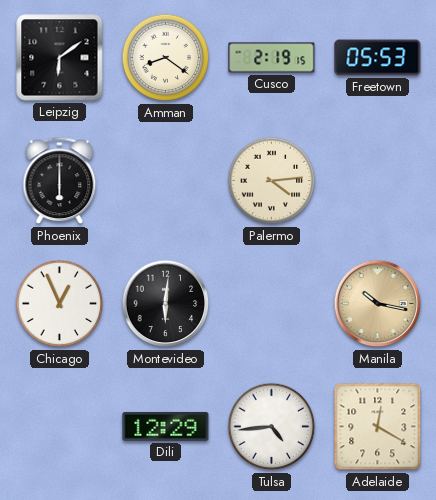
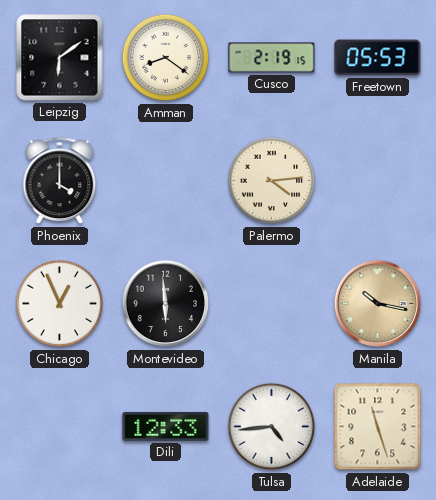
Phoenix: 6:00 -> 4:00 (60, 181)
Montevideo: 6:01 -> 5:59 (166, 304)
Dili: 12:29 -> 12:33 (166, 426)
Adelaide: 12:20 -> 11:27 (378, 427)
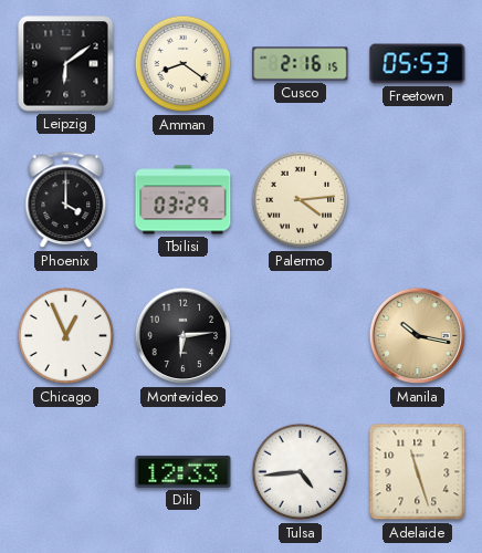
Cusco: 2:19 -> 2:16 (301, 64)
Tbilisi: none -> 03:29 (184, 200)
Montevideo: 5:59 -> 6:14 (184, 336)
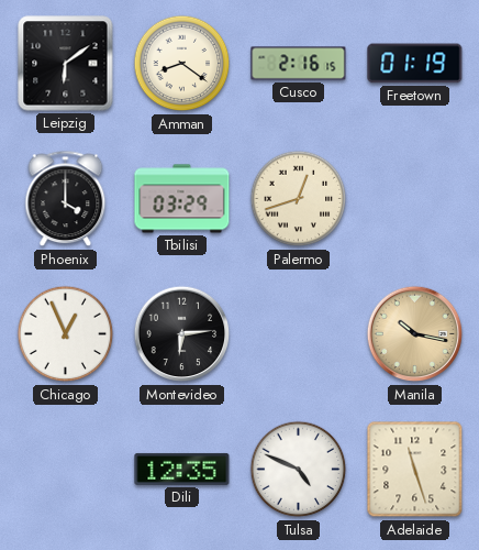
Freetown: 05:53 -> 01:19 (415, 64)
Palermo: 4:14 -> 12:42 (299, 199)
Dili: 12:33 -> 12:35 (182, 469)
Tulsa: 4:44 -> 4:49 (299, 470)
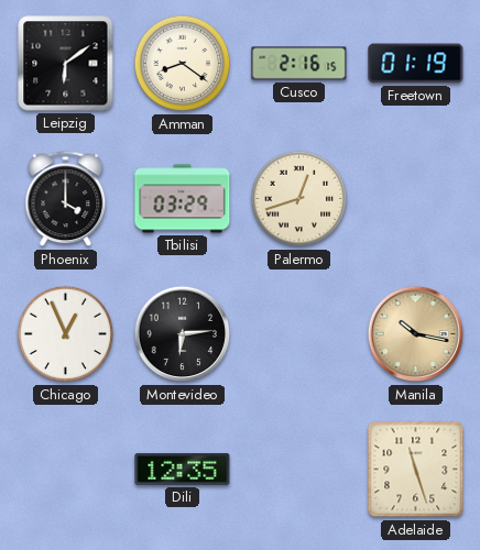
Tulsa: 4:49 -> none (299, 470)
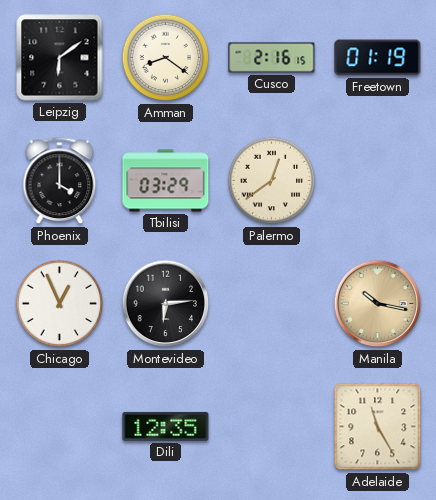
Palermo: 12:42 -> 12:39 (272, 181)
Adelaide: 11:27 -> 11:25 (378, 427)
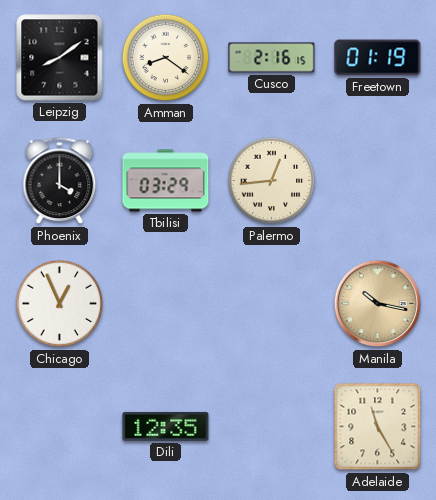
Leipzig: 6:09 -> 8:09 (60, 58)
Palermo: 12:39 -> 12:44 (272, 181)
Montevideo: 6:14 -> none (166, 304)
